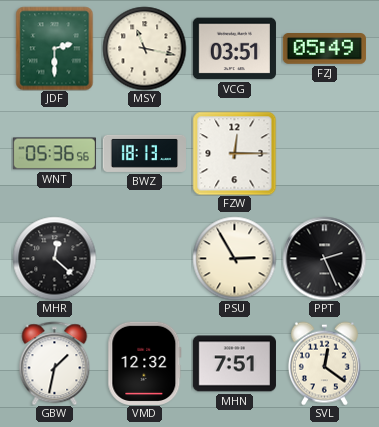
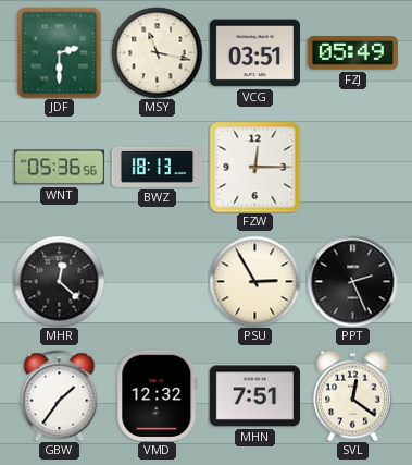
GBW: 1:32 -> 1:36 (60, 395)
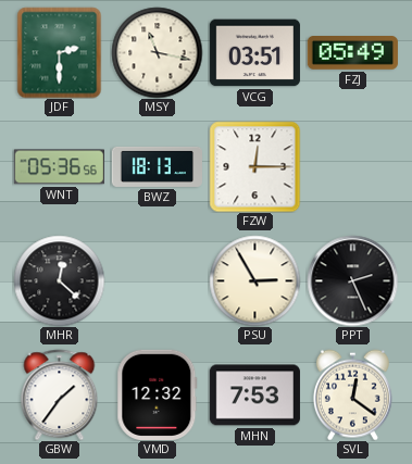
MHN: 7:51 -> 7:53 (254, 396)
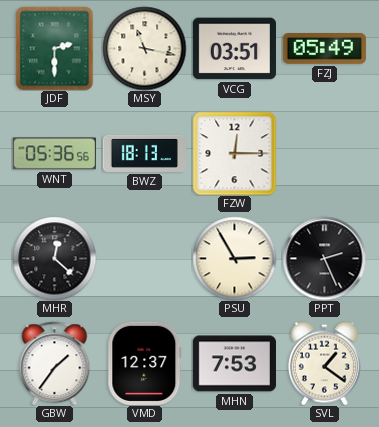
VMD: 12:32 -> 12:37 (145, 363)
SVL: 12:21 -> 1:21 (324, 363)
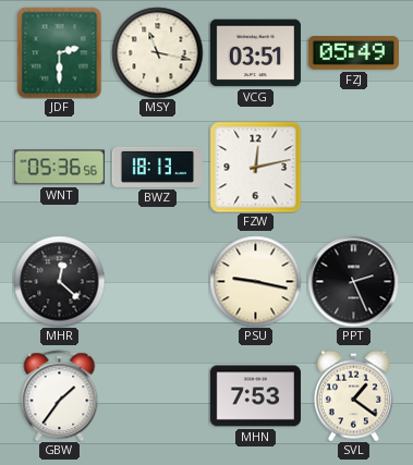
FZW: 12:15 -> 12:13 (255, 167)
PSU: 2:55 -> 9:17 (255, 281)
VMD: 12:37 -> none (145, 363)
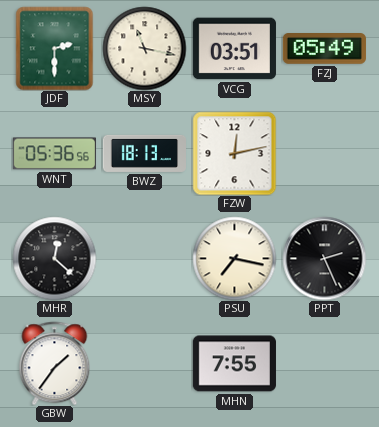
PSU: 9:17 -> 7:17 (234, 258)
MHN: 7:53 -> 7:55 (234, 364)
SVL: 1:21 -> none (353, 395)
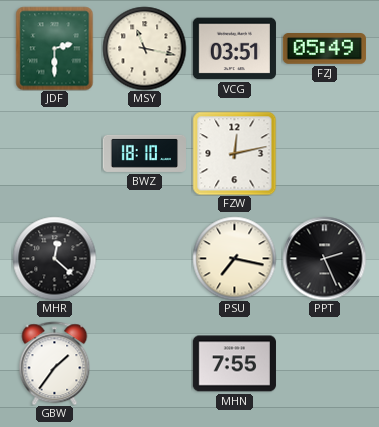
WNT: 05:36 -> none (54, 154)
BWZ: 18:13 -> 18:10 (144, 153)
